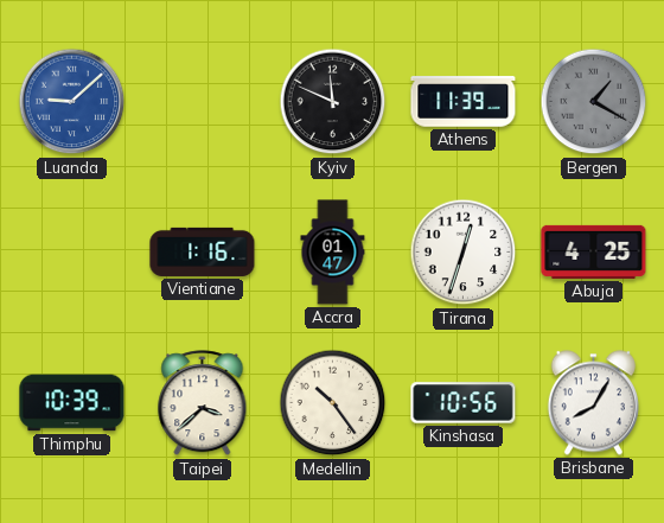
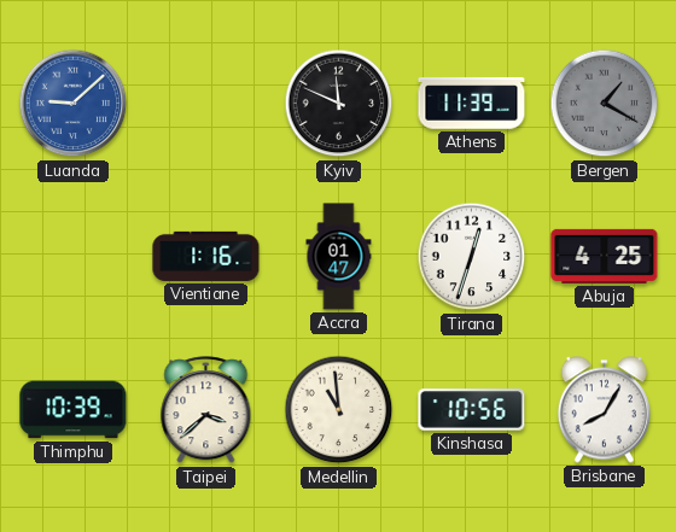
Medellin: 10:24 -> 10:59 (339, 410)
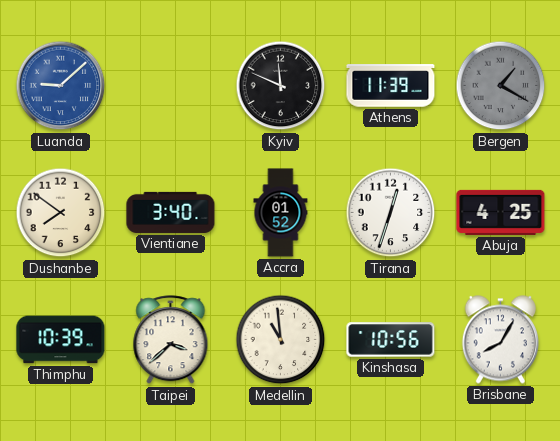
Dushanbe: none -> 7:51 (61, 213)
Vientiane: 1:16 -> 3:40 (171, 212)
Accra: 01:47 -> 01:52 (281, 213)
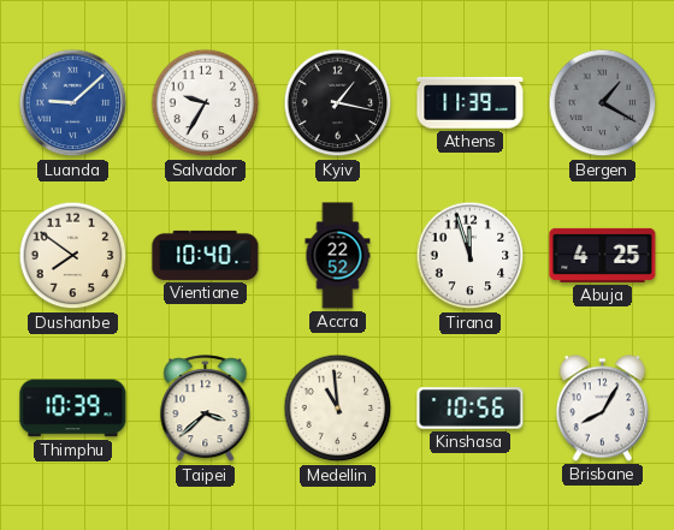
Salvador: none -> 9:35 (206, 103)
Kyiv: 11:49 -> 1:17 (338, 103)
Vientiane: 3:40 -> 10:40 (206, 255)
Accra: 01:52 -> 22:52 (338, 256)
Tirana: 12:33 -> 11:57 (471, 256)
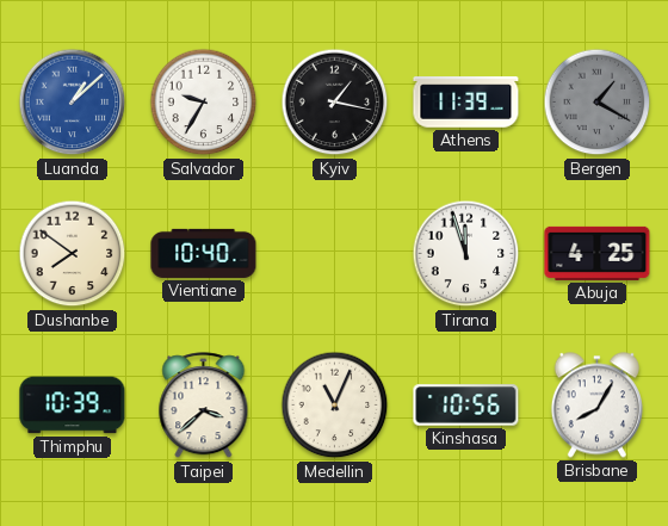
Luanda: 9:08 -> 1:08 (73, 103)
Accra: 22:52 -> none (338, 256)
Medellin: 10:59 -> 11:04 (335, 406)
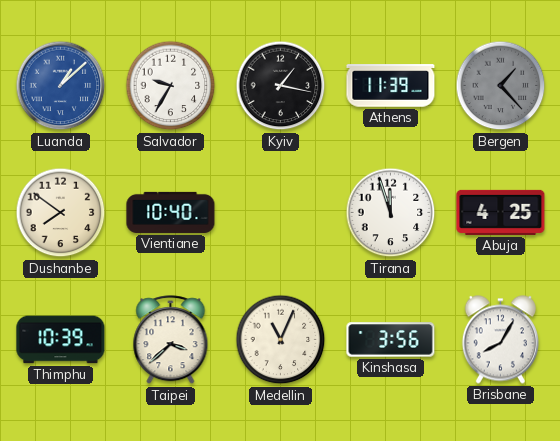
Bergen: 1:20 -> 1:23 (501, 86)
Kinshasa: 10:56 -> 3:56 (391, 340)
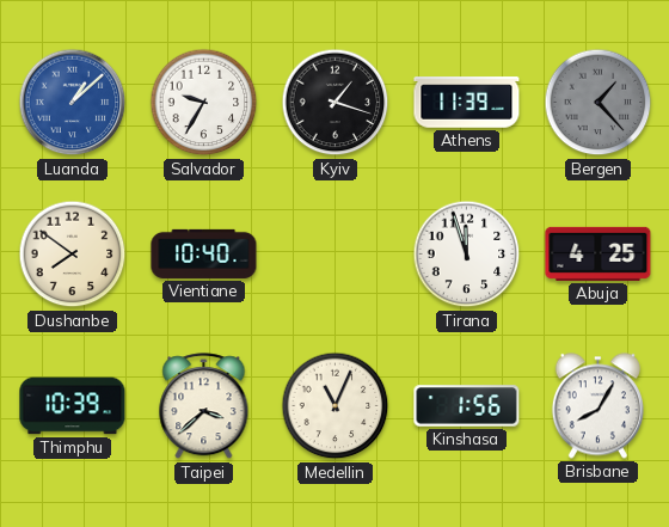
Kyiv: 1:17 -> 1:18 (336, 103)
Kinshasa: 3:56 -> 1:56 (467, 406)
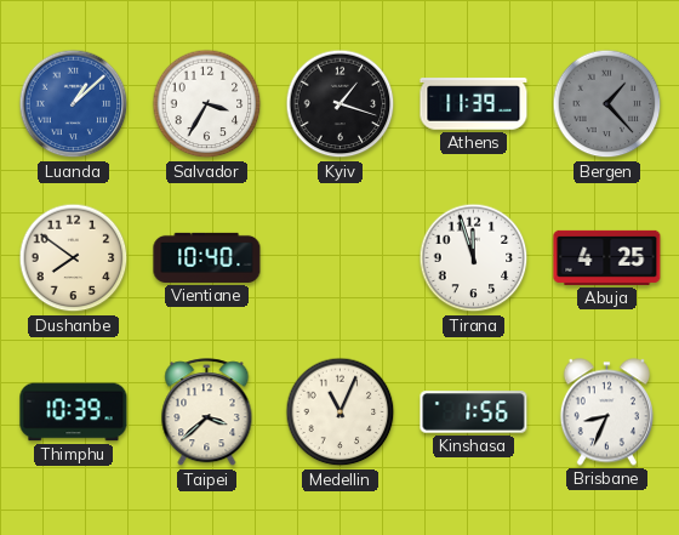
Salvador: 9:35 -> 3:35 (207, 104)
Brisbane: 8:05 -> 8:34 (606, 412)
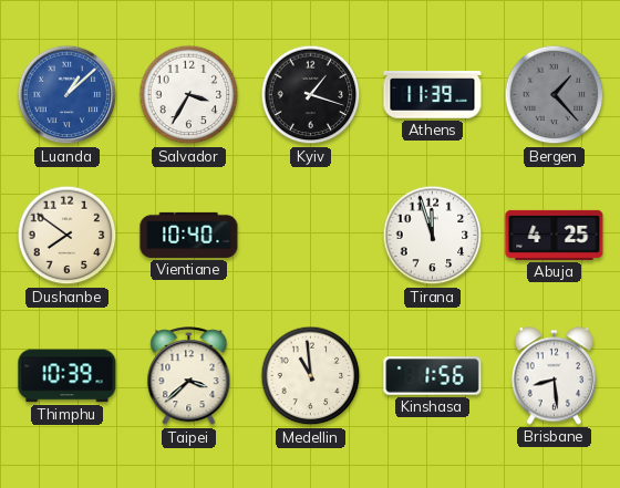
Medellin: 11:04 -> 10:59 (311, 376)
Brisbane: 8:34 -> 8:29 (554, 376)
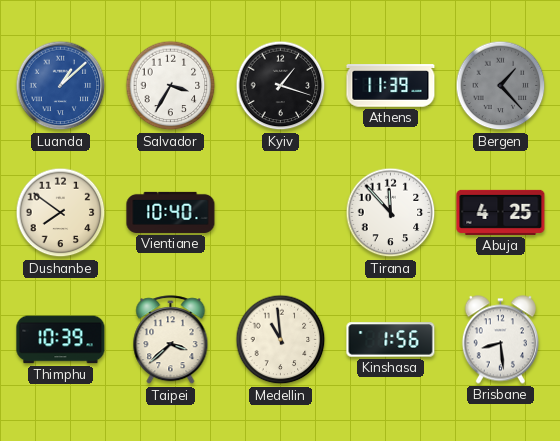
Tirana: 11:57 -> 11:53 (391, 213)
